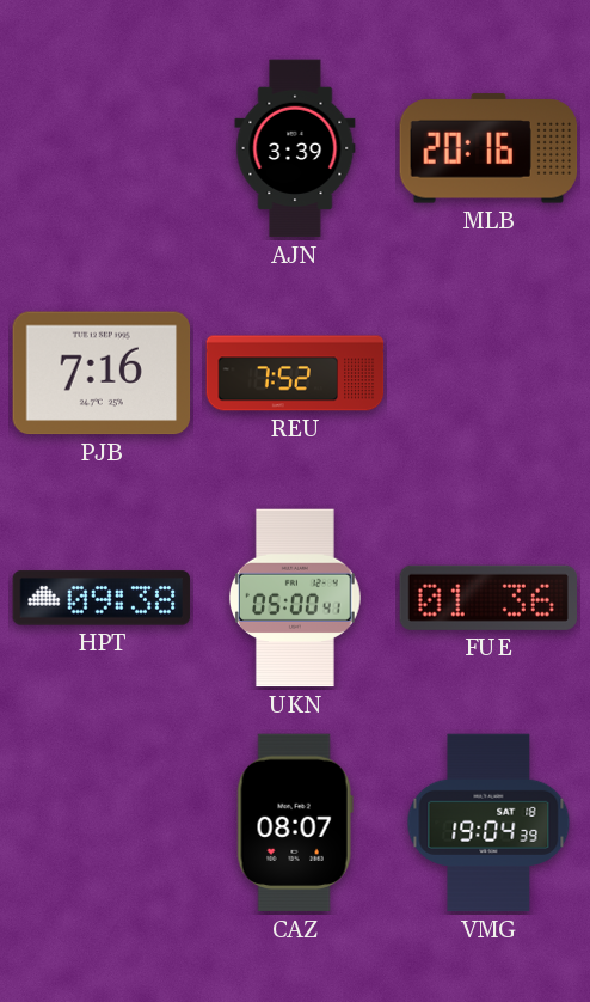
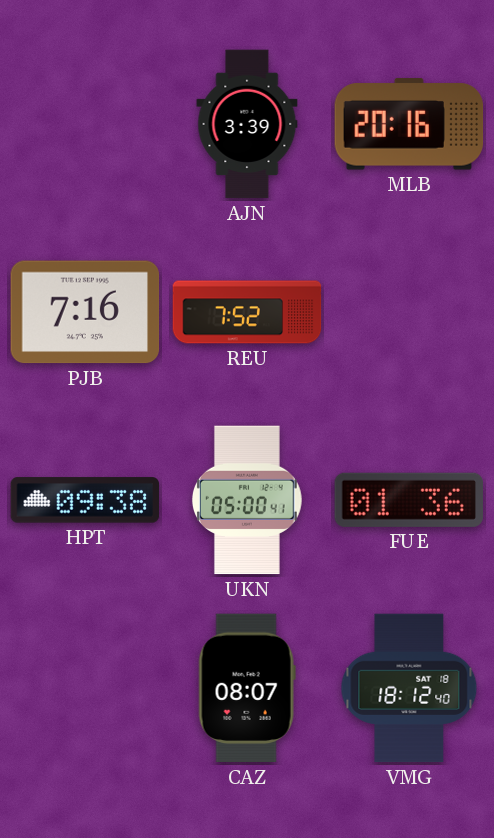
VMG: 19:04 -> 18:12 (409, 688)
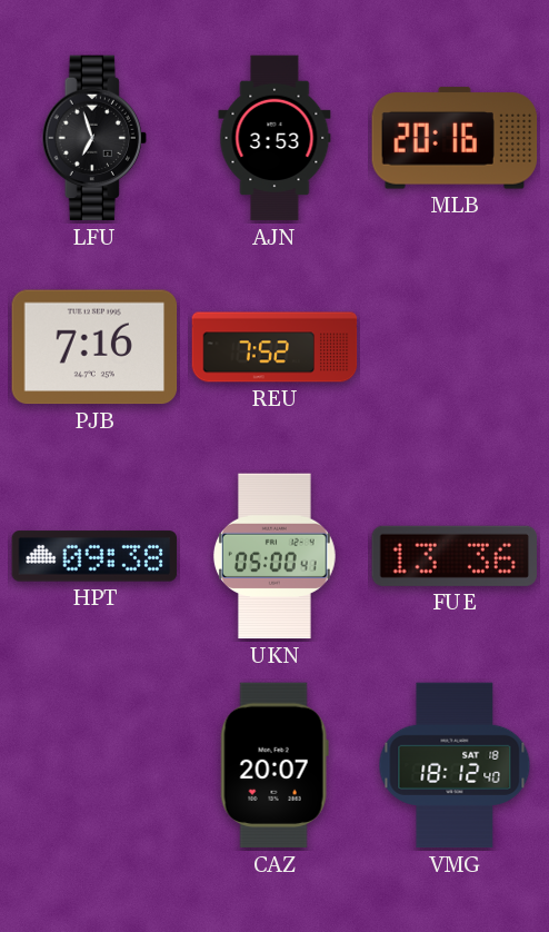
LFU: none -> 6:57 (94, 138)
AJN: 3:39 -> 3:53 (274, 138)
FUE: 01:36 -> 13:36 (453, 556)
CAZ: 08:07 -> 20:07 (274, 765)
